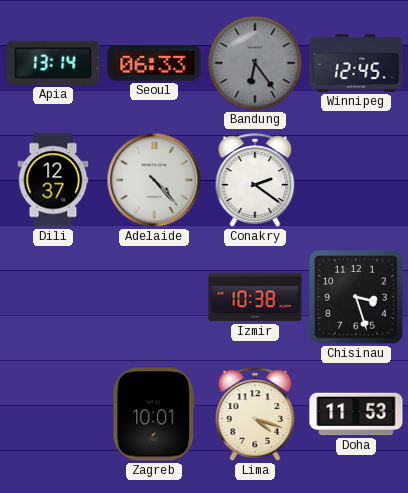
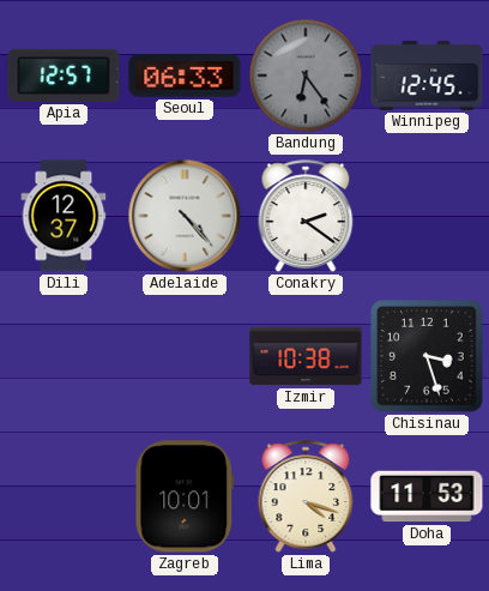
Apia: 13:14 -> 12:57 (64, 76)
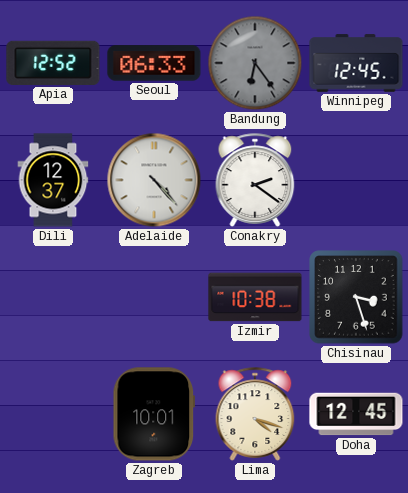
Apia: 12:57 -> 12:52 (53, 63)
Doha: 11:53 -> 12:45 (356, 414)
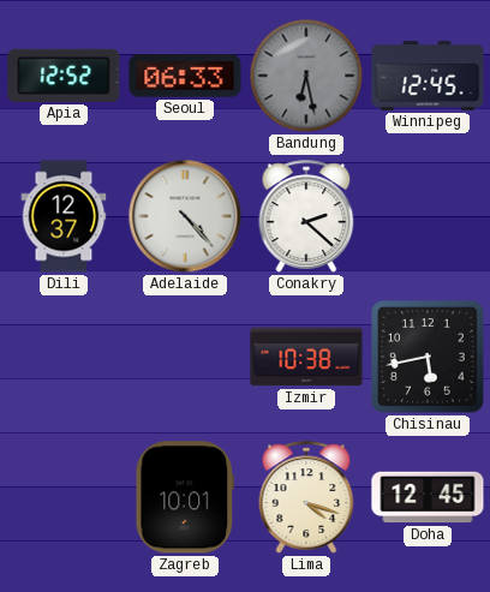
Bandung: 6:24 -> 6:28 (306, 76)
Conakry: 2:21 -> 2:22 (306, 216)
Chisinau: 3:27 -> 5:43 (428, 357)
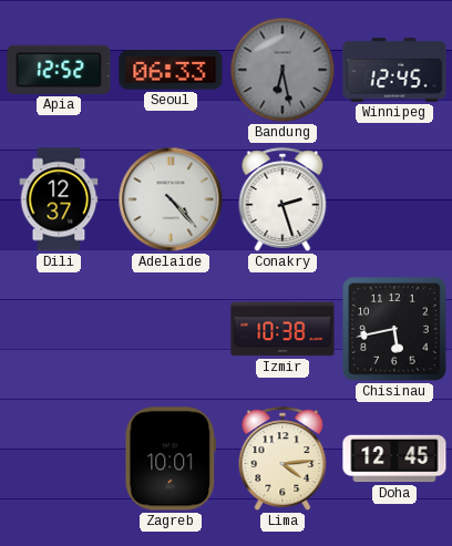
Conakry: 2:22 -> 2:27 (282, 199)
Lima: 4:18 -> 4:14 (282, 459)
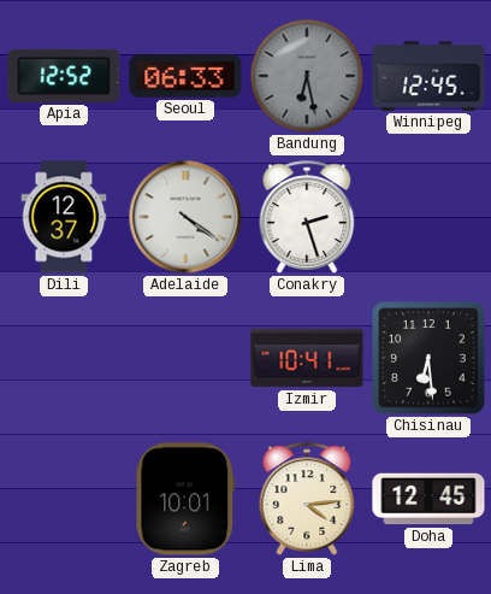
Adelaide: 4:23 -> 4:21 (185, 217)
Izmir: 10:38 -> 10:41 (307, 358)
Chisinau: 5:43 -> 6:29 (428, 358)
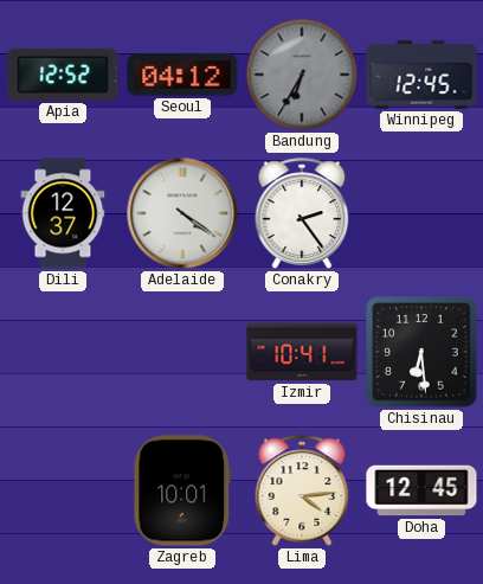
Seoul: 06:33 -> 04:12 (182, 75)
Bandung: 6:28 -> 6:35 (302, 75)
Conakry: 2:27 -> 2:24 (302, 213)
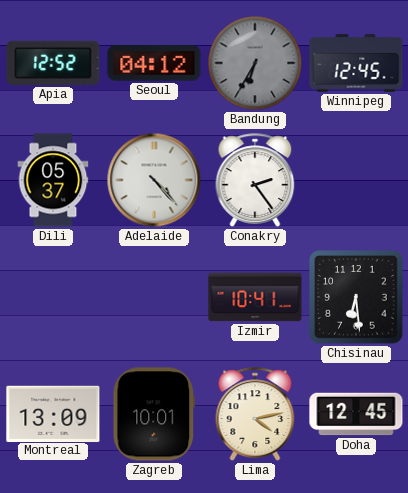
Dili: 12:37 -> 05:37 (53, 180)
Adelaide: 4:21 -> 4:23 (154, 180)
Montreal: none -> 13:09 (53, 413)
Lima: 4:14 -> 4:13 (255, 414)
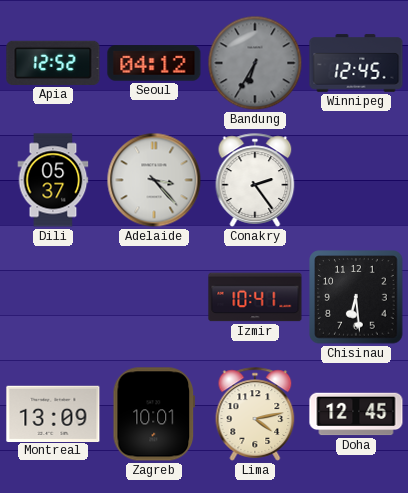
Adelaide: 4:23 -> 3:23 (154, 180)
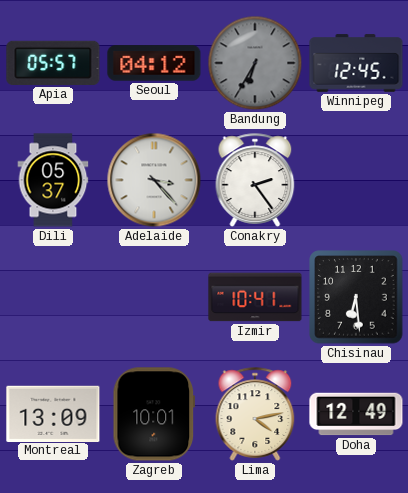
Apia: 12:52 -> 05:57 (53, 63)
Doha: 12:45 -> 12:49 (356, 414)
